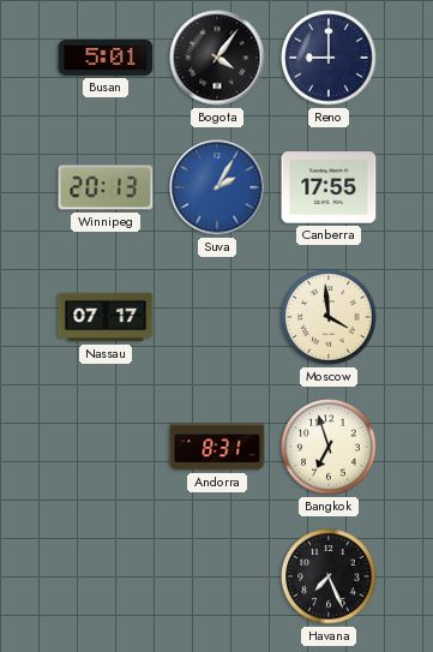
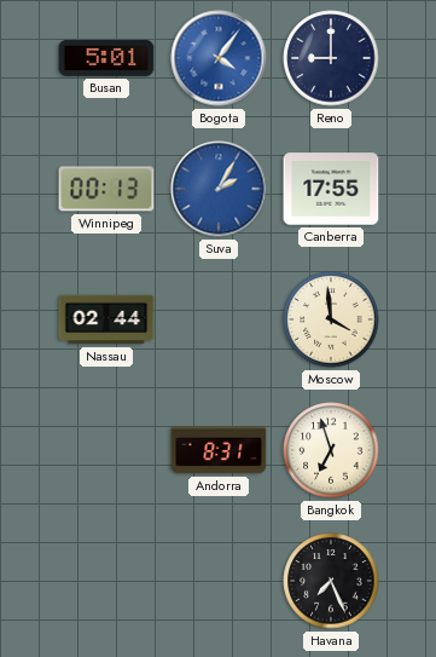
Bogota dial: black -> blue (219, 58)
Winnipeg: 20:13 -> 00:13 (106, 189)
Nassau: 07:17 -> 02:44 (106, 319)
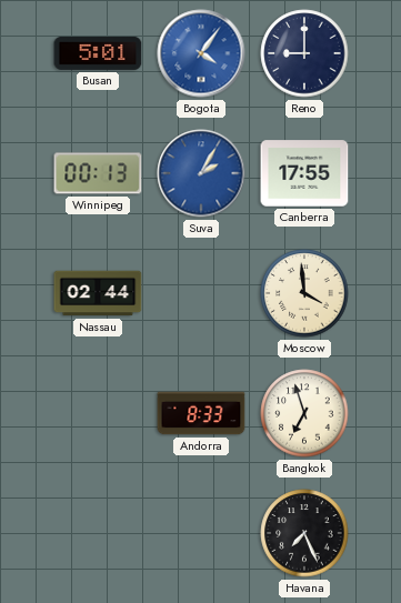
Andorra: 8:31 -> 8:33 (201, 413)
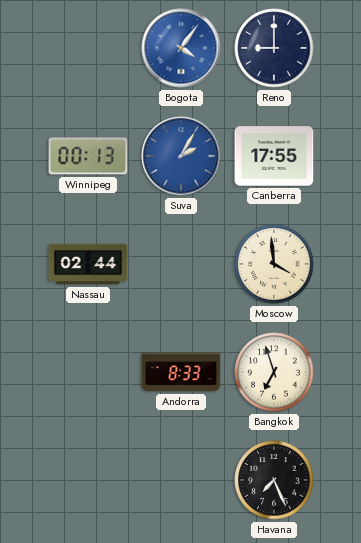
Busan: 5:01 -> none (98, 53)
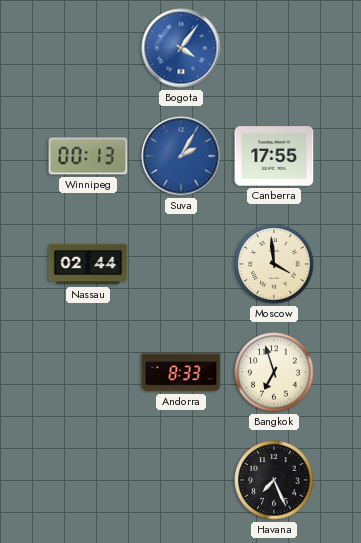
Reno: 9:00 -> none (274, 48)
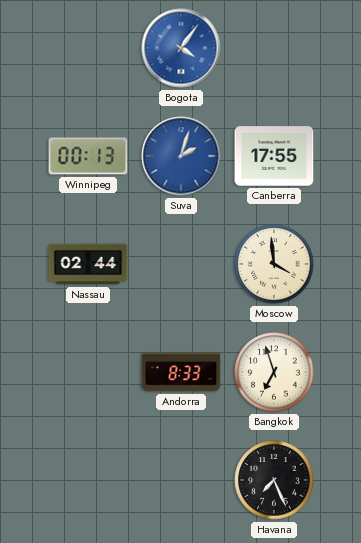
Suva: 2:05 -> 2:03 (181, 156)
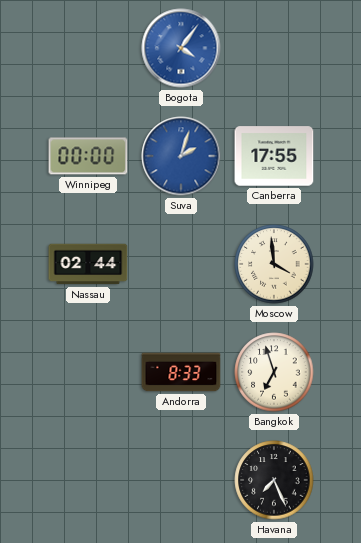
Winnipeg: 00:13 -> 00:00 (88, 156)
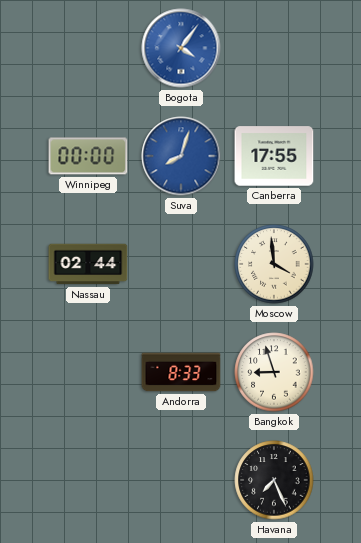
Suva: 2:03 -> 8:03 (181, 156)
Bangkok: 6:57 -> 8:57 (274, 372)
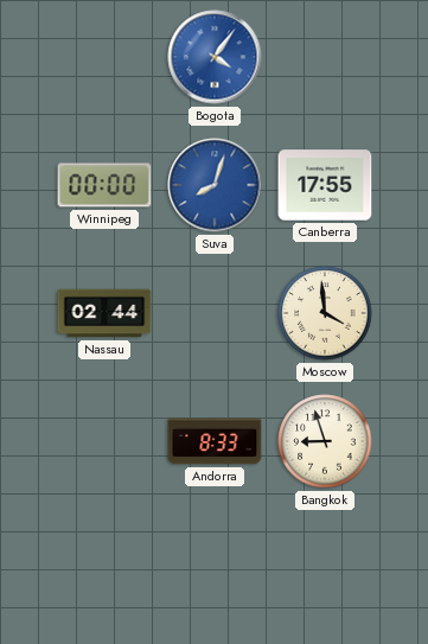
Havana: 7:26 -> none (274, 480)
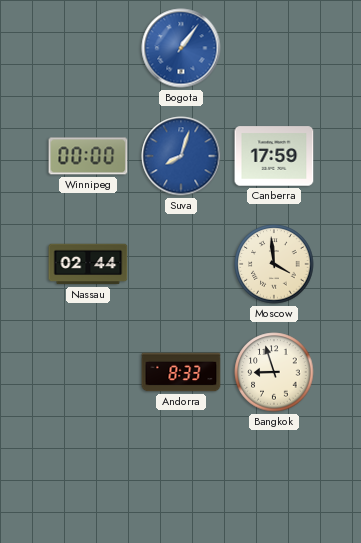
Bogota: 4:06 -> 1:06 (181, 48)
Canberra: 17:55 -> 17:59 (274, 156)
